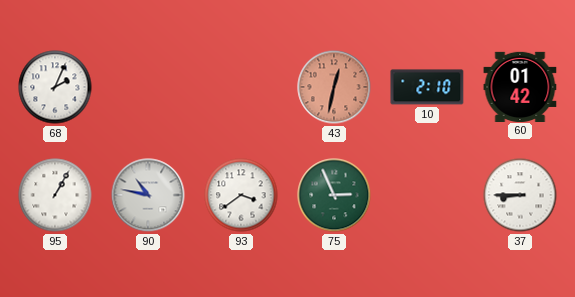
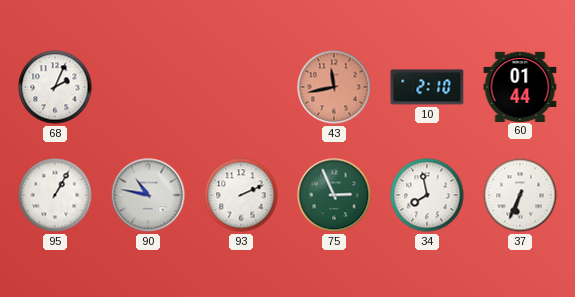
43: 12:32 -> 11:43 (334, 87)
60: 01:42 -> 01:44 (520, 86)
93: 3:39 -> 2:11 (241, 195)
34: none -> 7:58 (427, 195)
37: 8:45 -> 6:34 (520, 195)
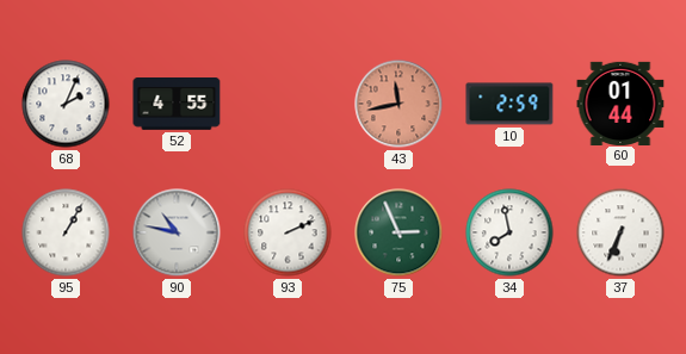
52: none -> 4:55 (177, 105)
10: 2:10 -> 2:59 (509, 104)
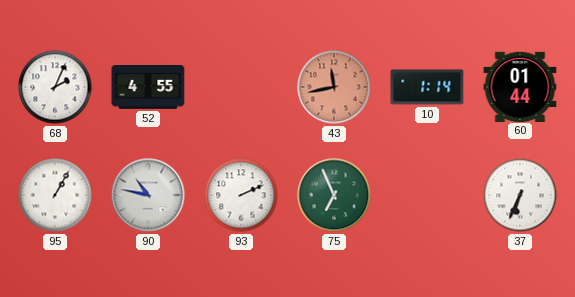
10: 2:59 -> 1:14 (427, 87)
75: 2:56 -> 6:56 (334, 195)
34: 7:58 -> none (509, 232)
